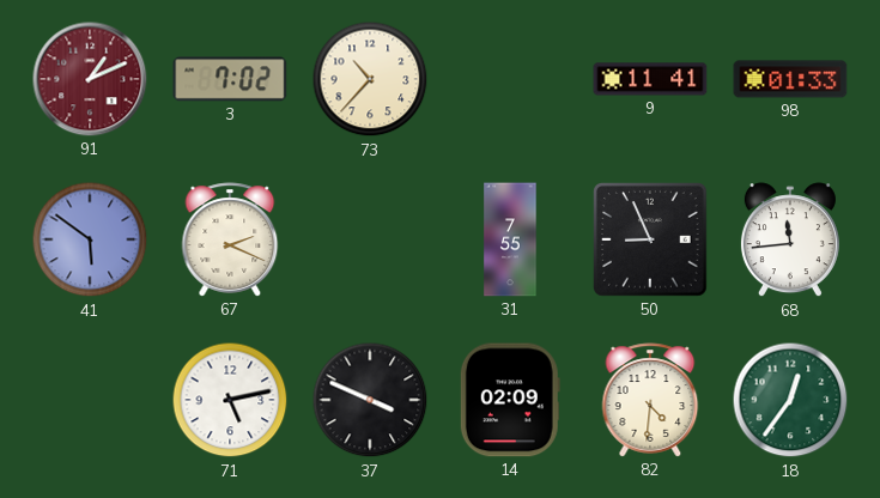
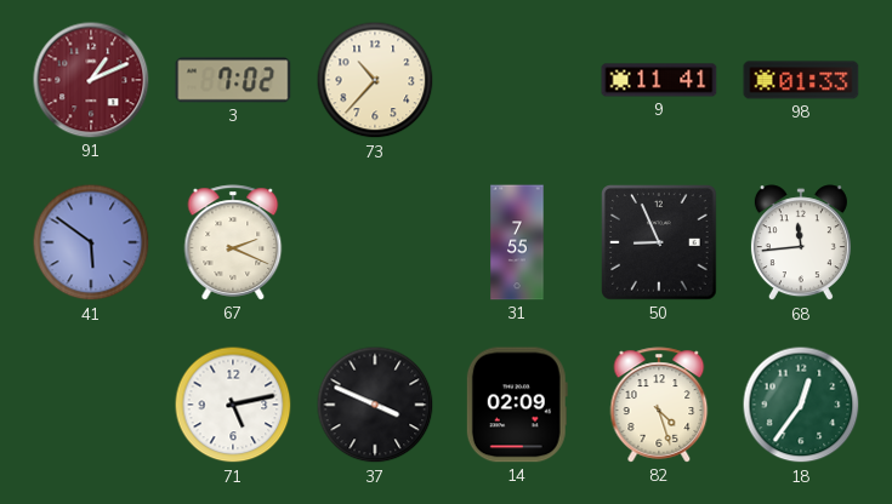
82: 4:31 -> 4:27 (659, 405)
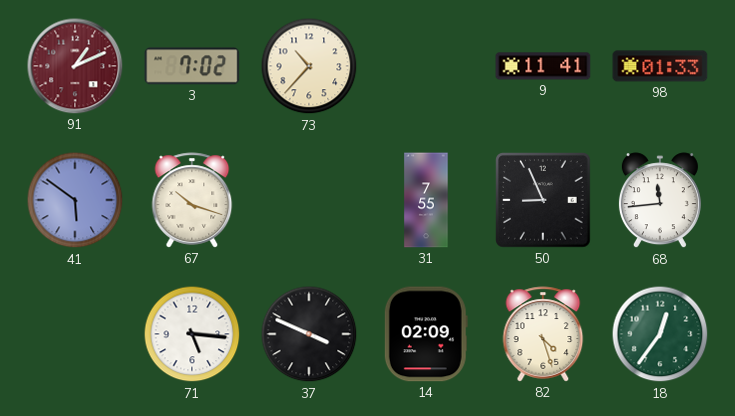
67: 2:19 -> 10:18 (192, 200)
71: 5:13 -> 5:16 (192, 334)
